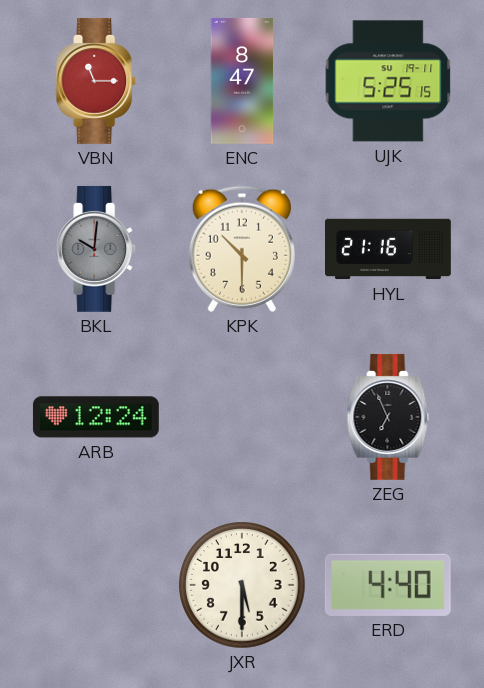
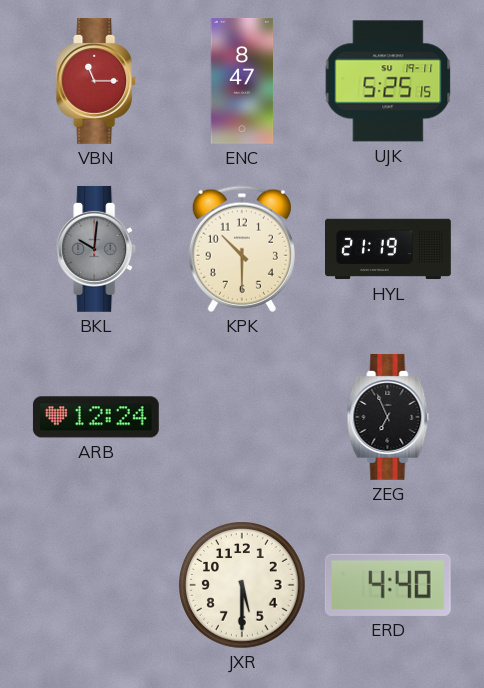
HYL: 21:16 -> 21:19 (389, 249)
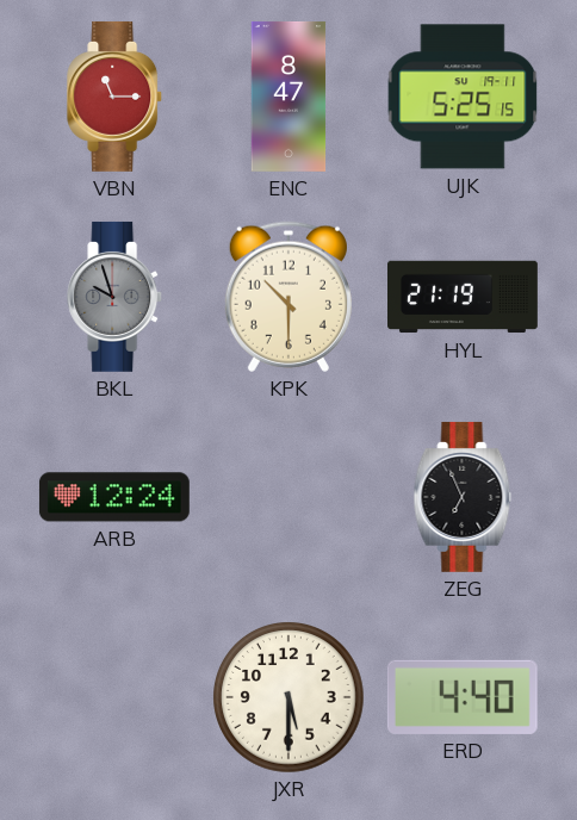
BKL: 10:01 -> 9:57 (116, 297)
